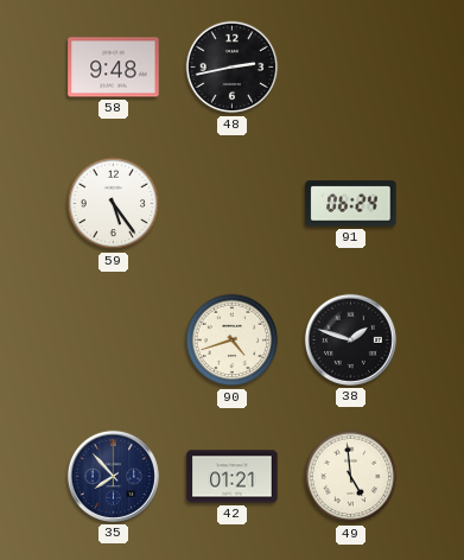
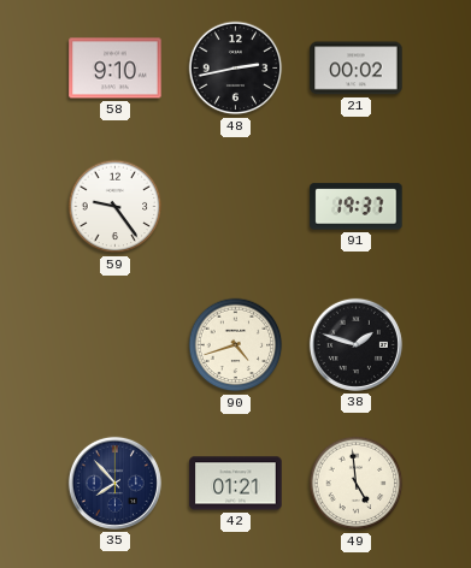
58: 9:48 -> 9:10 (116, 69)
21: none -> 00:02 (357, 69)
59: 5:24 -> 9:24 (116, 207)
91: 06:24 -> 19:37 (357, 207)
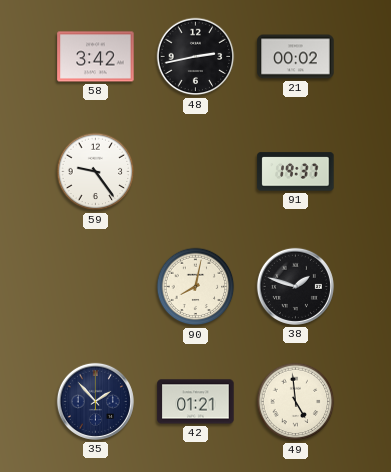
58: 9:10 -> 3:42 (96, 57)
90: 4:42 -> 8:02 (196, 287)
35: 7:53 -> 1:53 (95, 401)
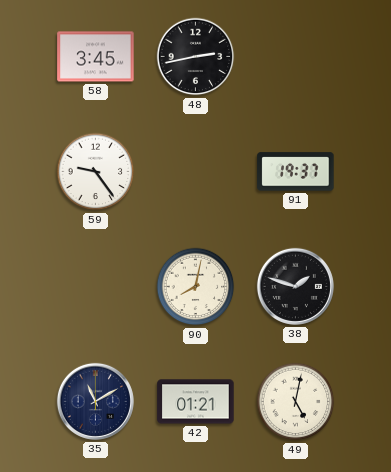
58: 3:42 -> 3:45 (96, 57)
21: 00:02 -> none (296, 57)
35: 1:53 -> 11:10 (95, 401)
49: 4:59 -> 5:02 (296, 402)
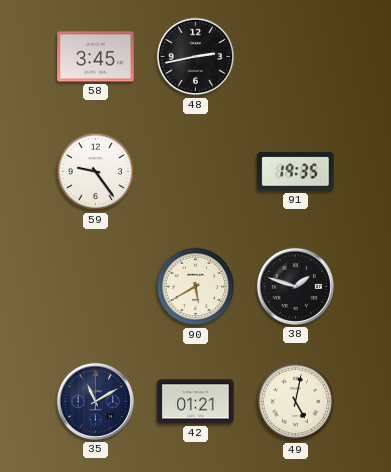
91: 19:37 -> 19:35 (296, 172)
90: 8:02 -> 5:40 (196, 287)
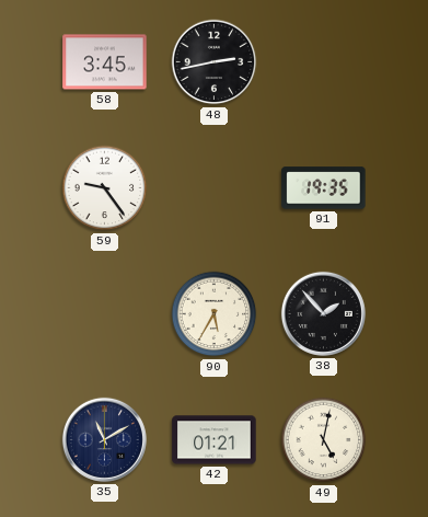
90: 5:40 -> 5:35 (215, 314)
38: 1:48 -> 1:53 (323, 313)
